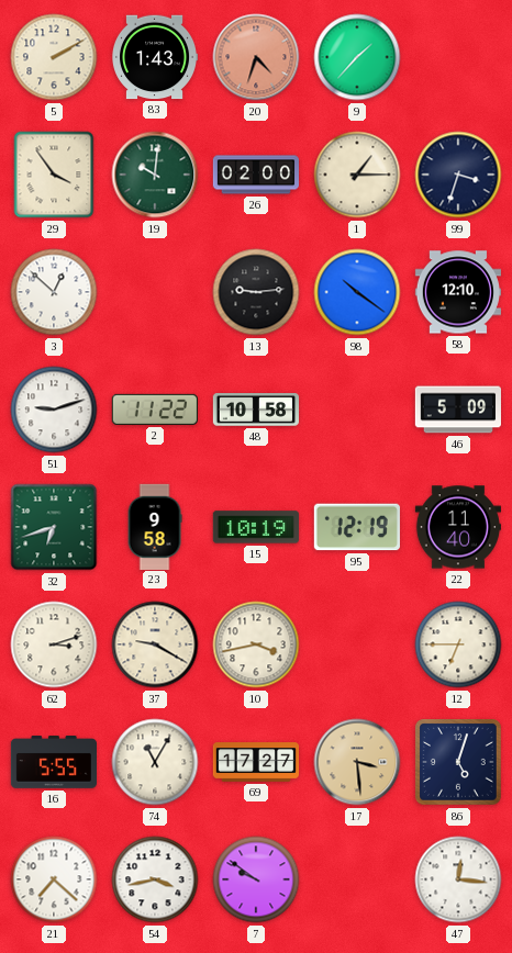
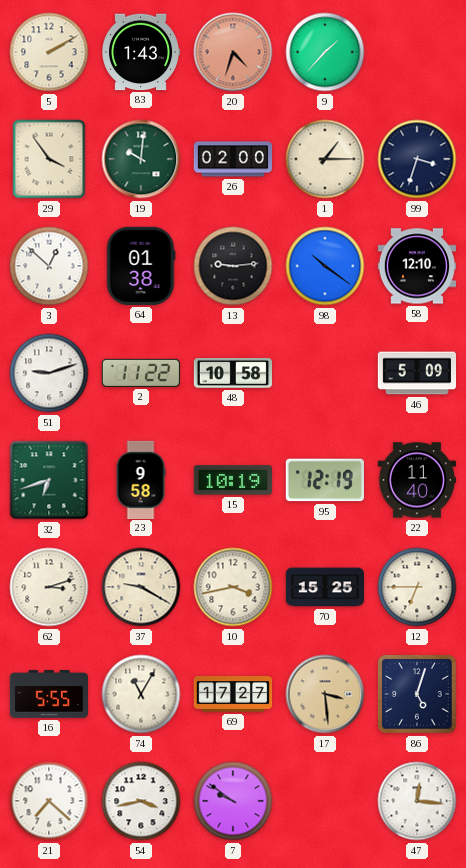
64: none -> 01:38 (141, 266)
70: none -> 15:25 (324, 587)
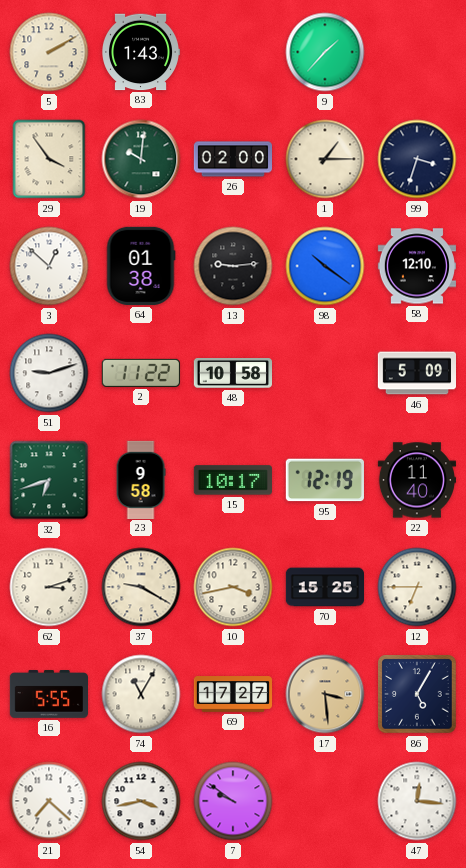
20: 4:33 -> none (233, 52)
15: 10:19 -> 10:17 (233, 480)
86: 5:03 -> 5:05 (417, 694)
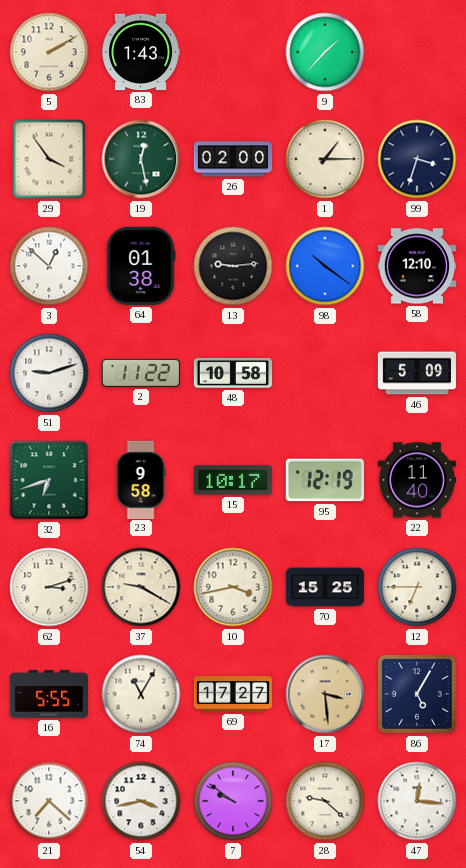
19: 10:01 -> 12:28 (141, 159)
28: none -> 9:22 (325, 801)
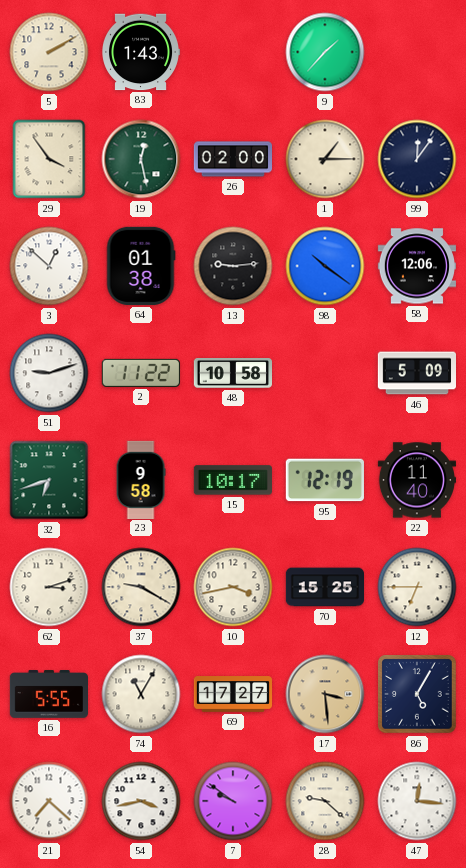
99: 3:33 -> 12:06 (417, 159)
58: 12:10 -> 12:06 (416, 266)
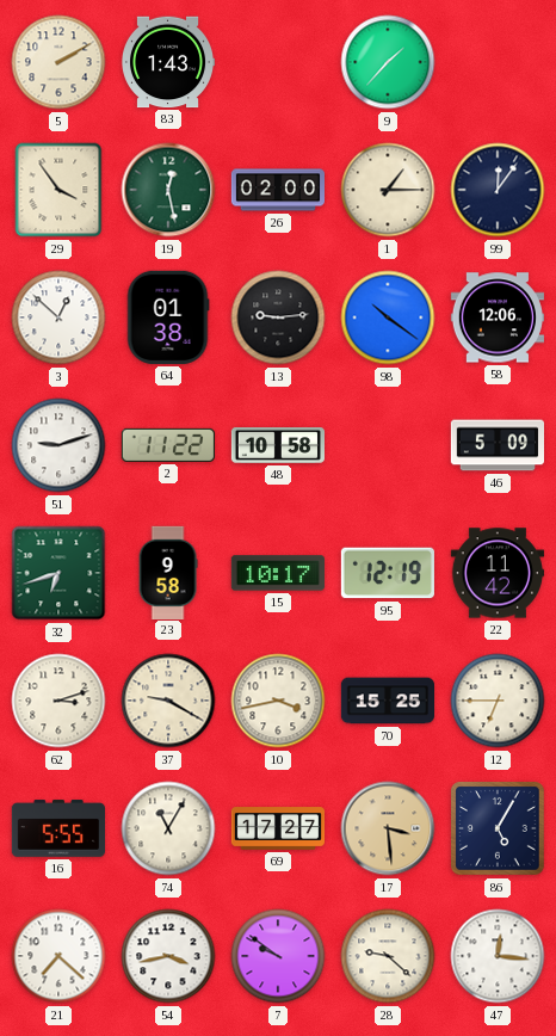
22: 11:40 -> 11:42 (496, 573)
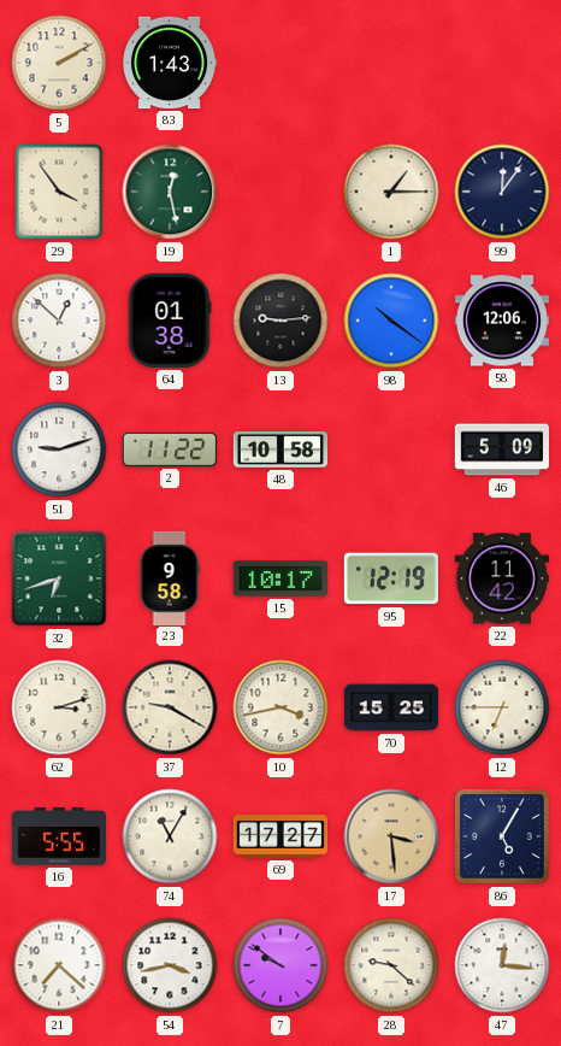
9: 1:37 -> none (388, 62)
26: 02:00 -> none (278, 190)
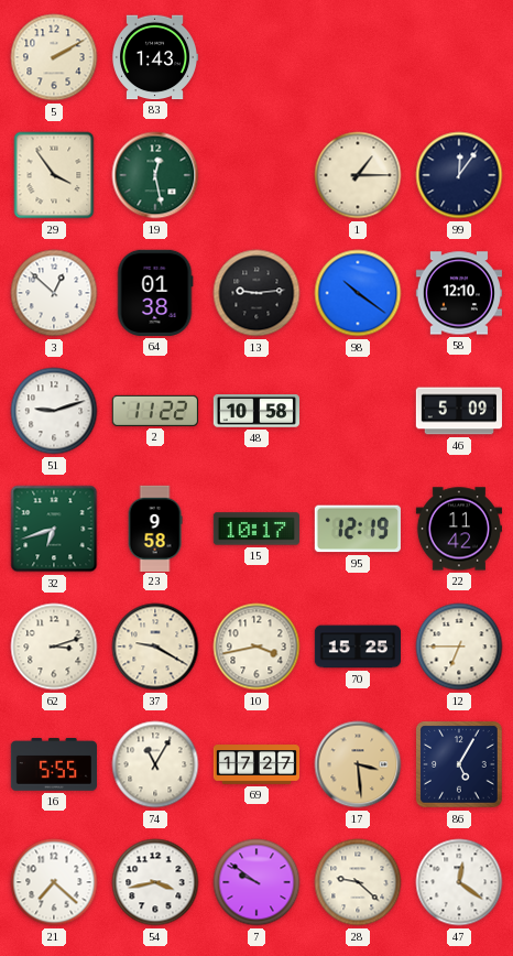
58: 12:06 -> 12:10 (458, 293)
47: 12:16 -> 12:21 (459, 882)
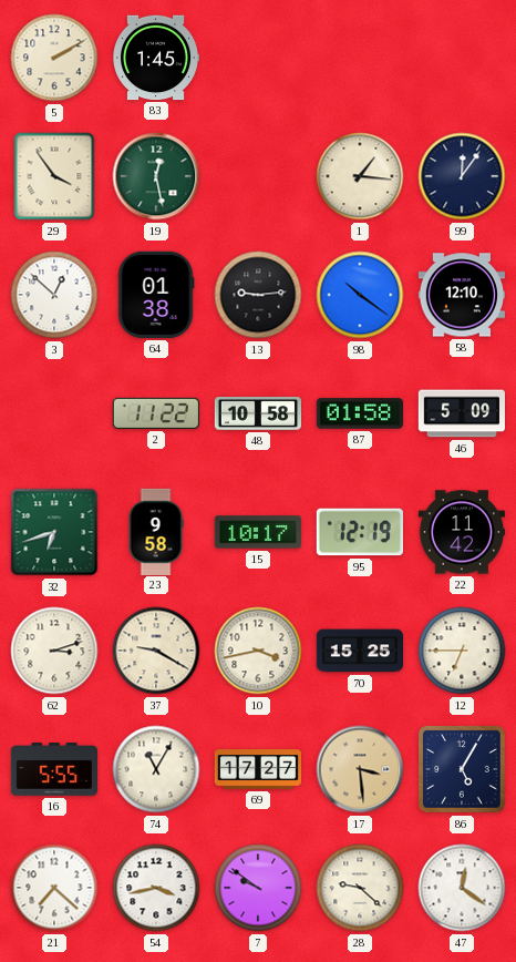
83: 1:43 -> 1:45 (156, 58)
1: 1:15 -> 1:16 (360, 176)
51: 9:12 -> none (54, 411)
87: none -> 01:58 (359, 413)
